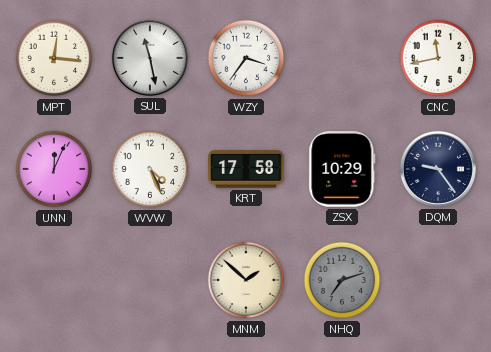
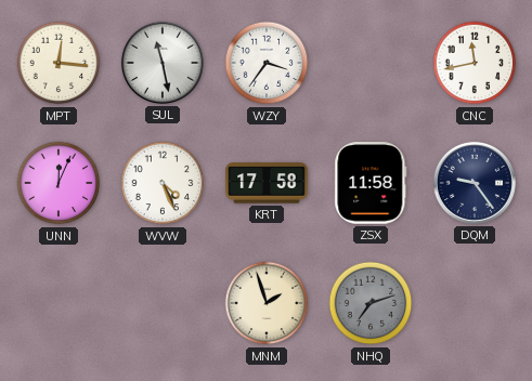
ZSX: 10:29 -> 11:58 (371, 183)
MNM: 1:52 -> 1:57 (267, 303)
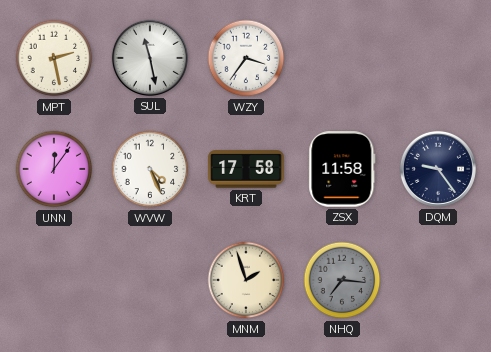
MPT: 12:16 -> 2:28 (54, 58)
CNC: 11:43 -> none (475, 63)
UNN: 12:04 -> 12:06 (54, 169)
NHQ: 7:12 -> 7:16 (342, 280)
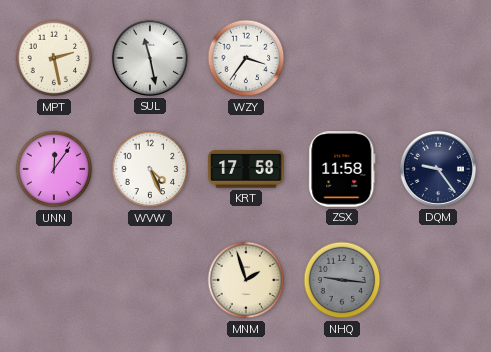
NHQ: 7:16 -> 9:16 (342, 280)
